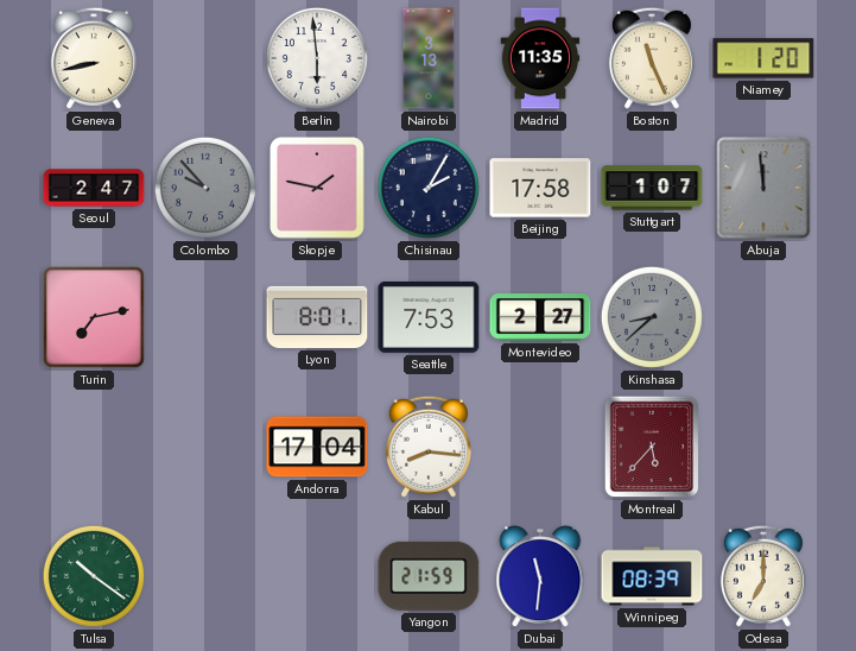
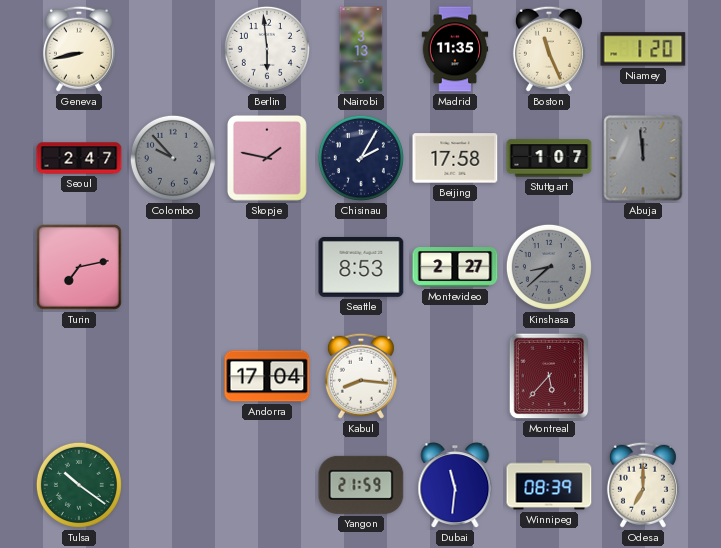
Lyon: 8:01 -> none (317, 317)
Seattle: 7:53 -> 8:53 (361, 267)
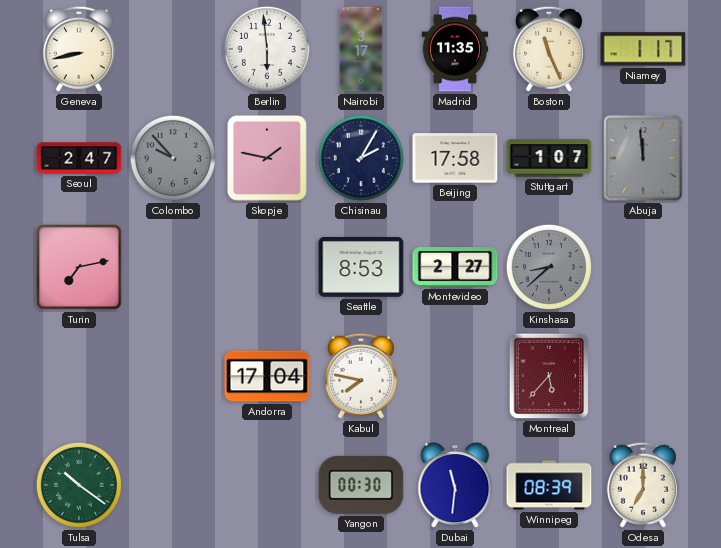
Nairobi: 3:13 -> 3:17 (361, 49)
Niamey: 1:20 -> 1:17 (643, 49)
Kabul: 8:16 -> 7:47 (361, 376)
Yangon: 21:59 -> 00:30 (361, 485)
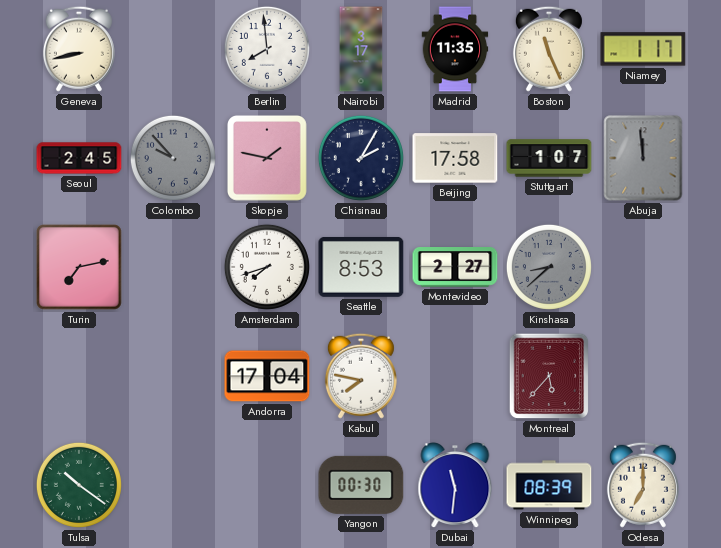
Berlin: 5:59 -> 7:59 (267, 49)
Seoul: 2:47 -> 2:45 (79, 158)
Amsterdam: none -> 7:42 (267, 267)
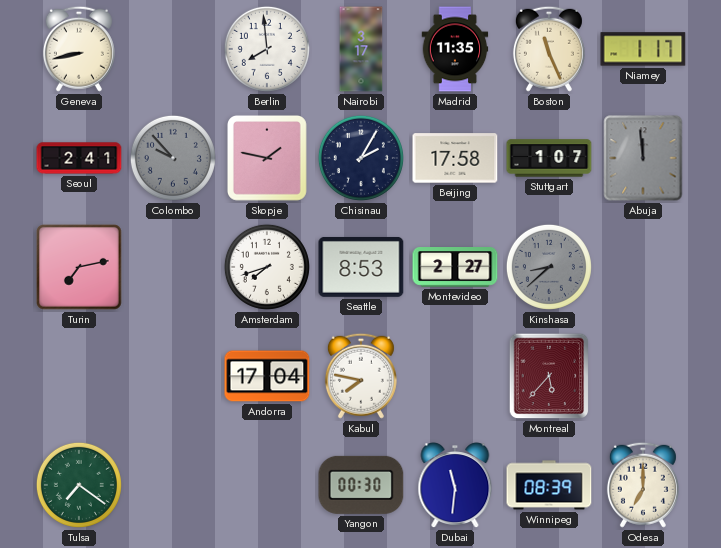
Seoul: 2:45 -> 2:41 (79, 158)
Tulsa: 10:21 -> 7:21 (79, 485)
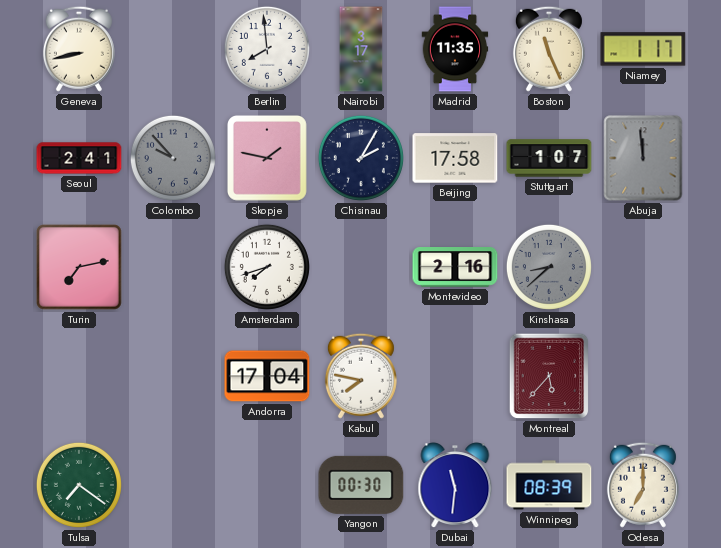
Seattle: 8:53 -> none (361, 267)
Montevideo: 2:27 -> 2:16 (455, 267)
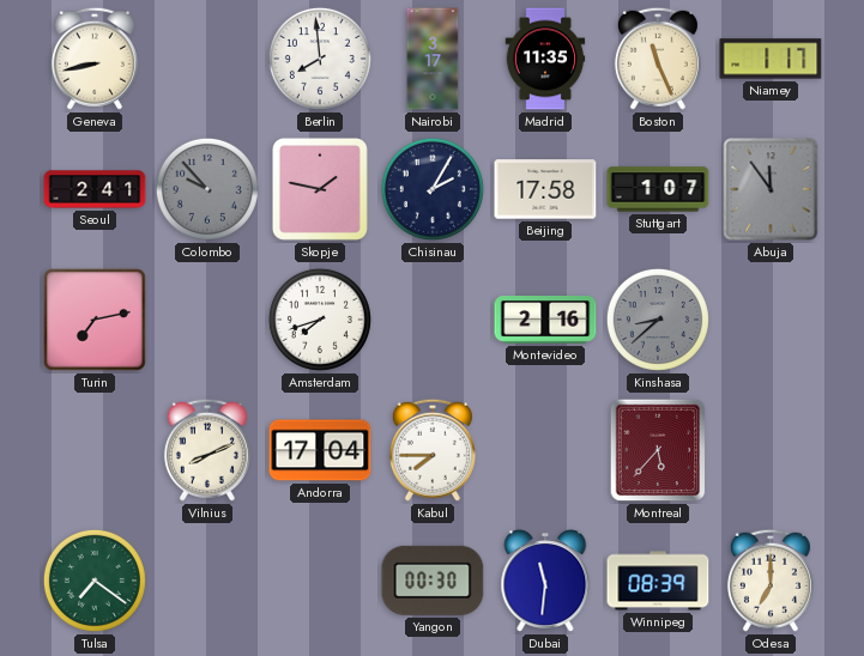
Abuja: 11:59 -> 11:54 (771, 189)
Vilnius: none -> 8:11 (207, 450)
Kabul: 7:47 -> 7:45 (433, 450)
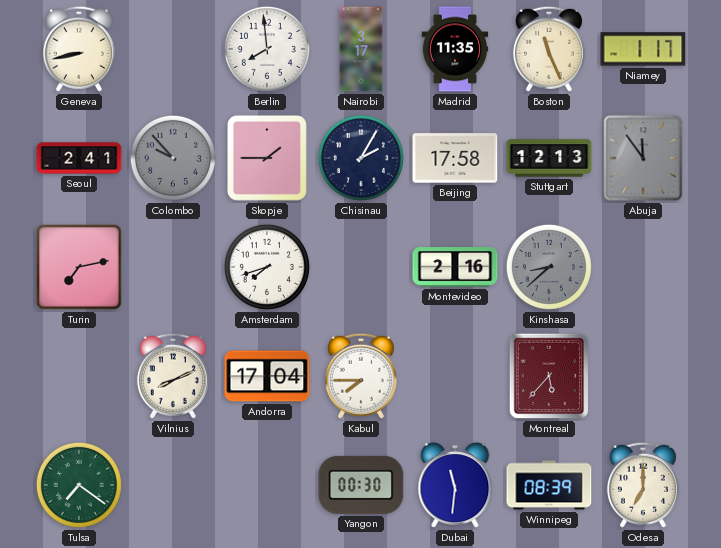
Skopje: 1:47 -> 1:45 (267, 158)
Stuttgart: 1:07 -> 12:13 (549, 158)
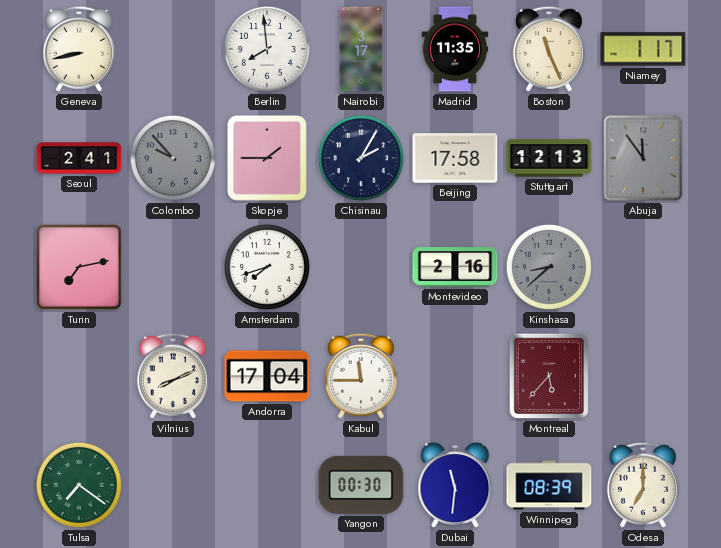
Kabul: 7:45 -> 11:45 (361, 376)
